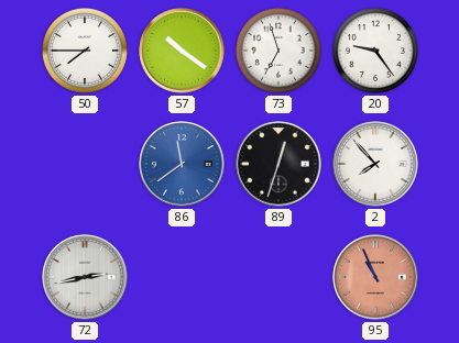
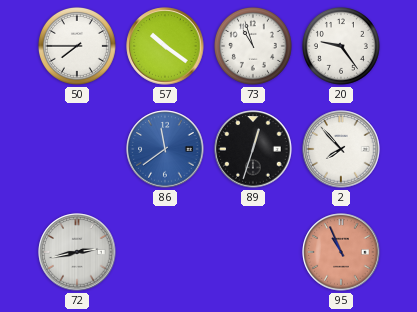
73: 6:57 -> 10:57 (253, 46)
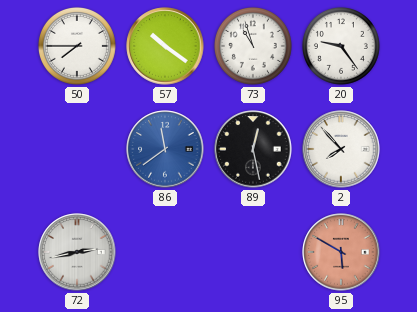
89: 12:33 -> 12:28 (253, 149)
95: 10:56 -> 5:50 (341, 252)
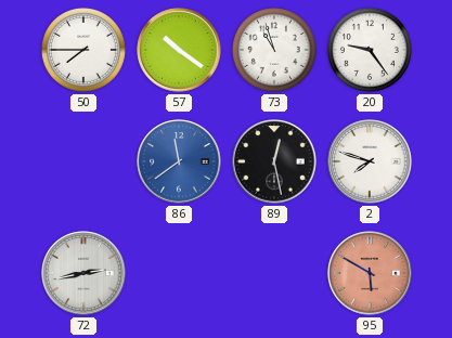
2: 7:53 -> 7:48 (370, 161)
